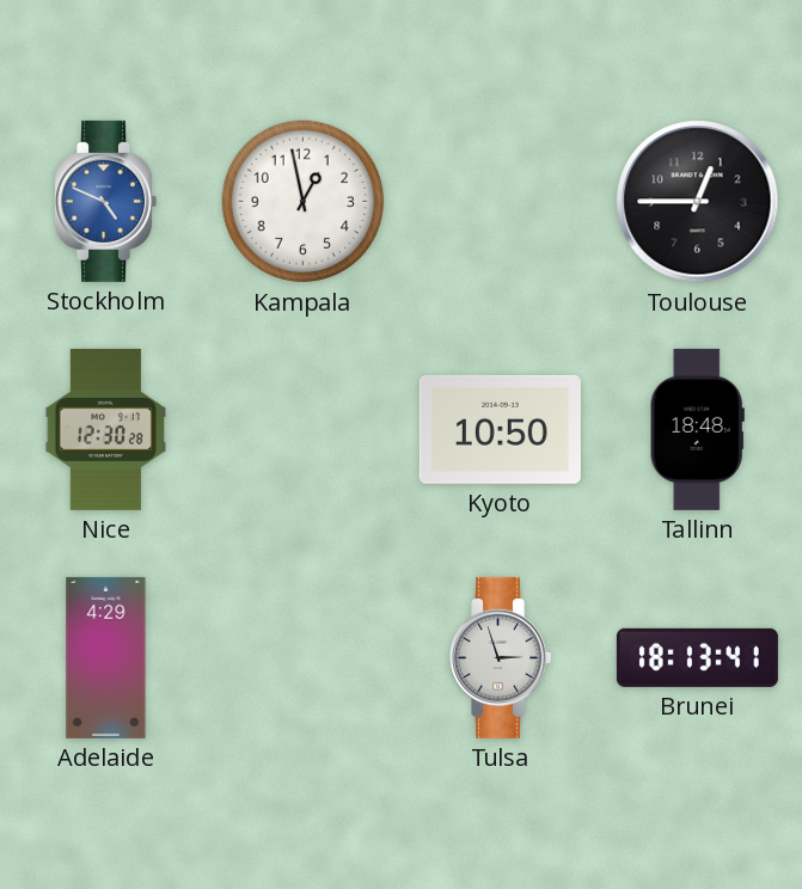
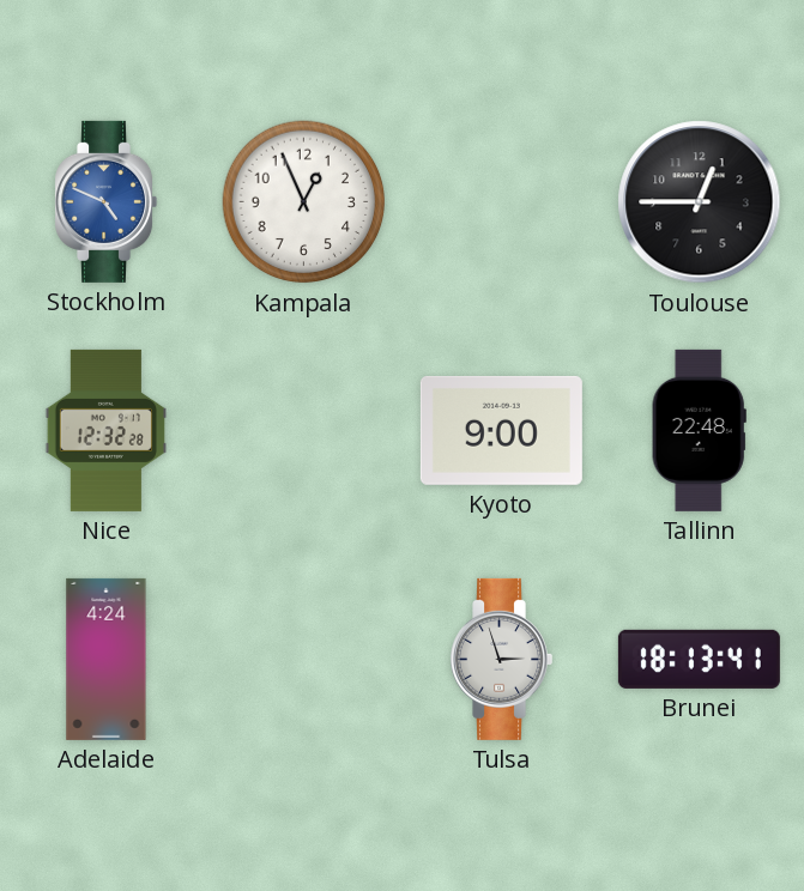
Kampala: 12:58 -> 12:56 (304, 202)
Nice: 12:30 -> 12:32 (105, 430)
Kyoto: 10:50 -> 9:00 (501, 430)
Tallinn: 18:48 -> 22:48 (699, 430)
Adelaide: 4:29 -> 4:24 (107, 659)
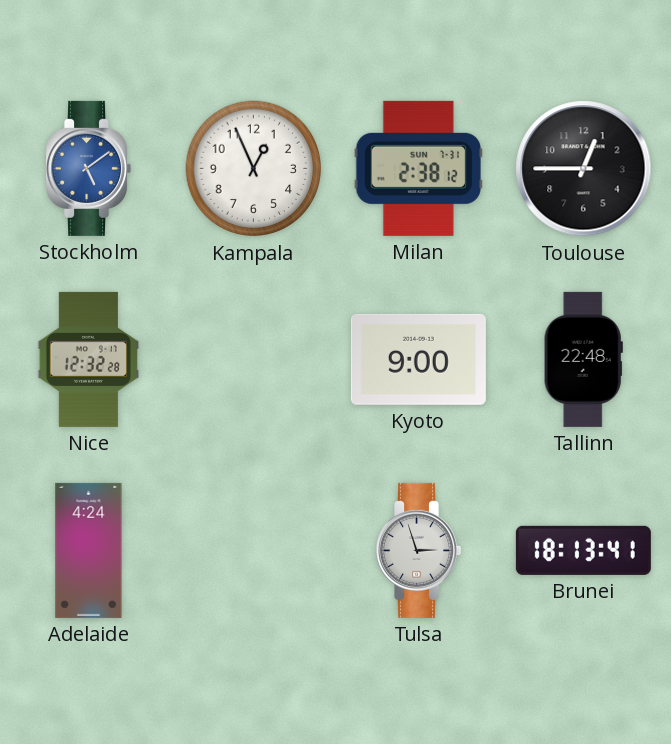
Stockholm: 4:49 -> 5:09 (88, 168)
Milan: none -> 2:38 (418, 168)
